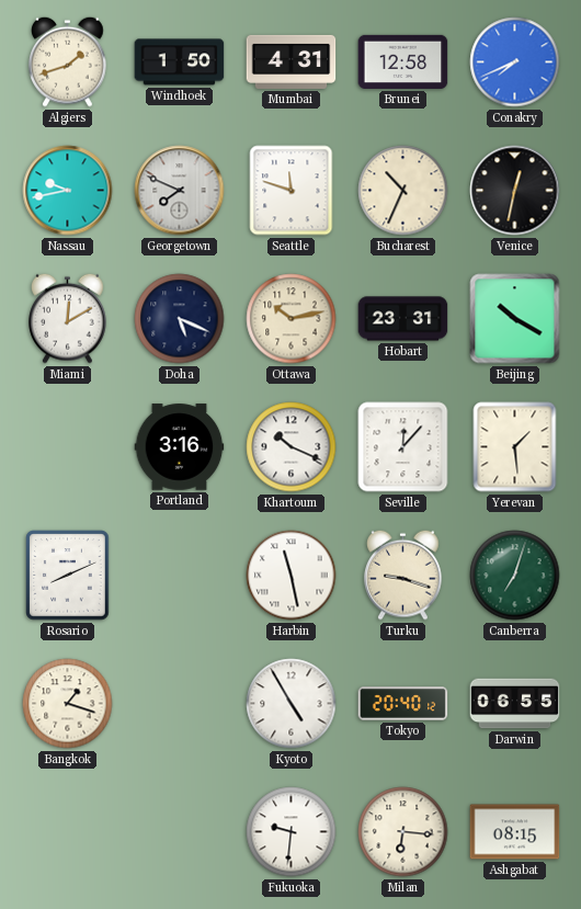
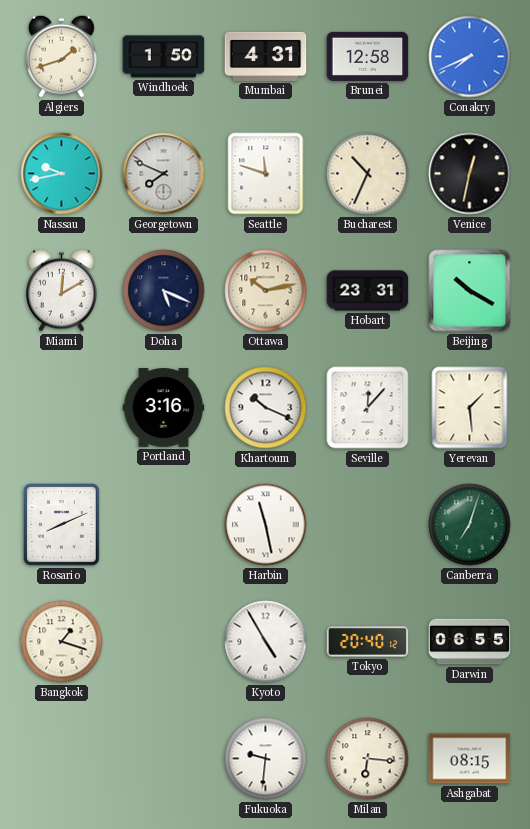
Turku: 9:18 -> none (403, 575)
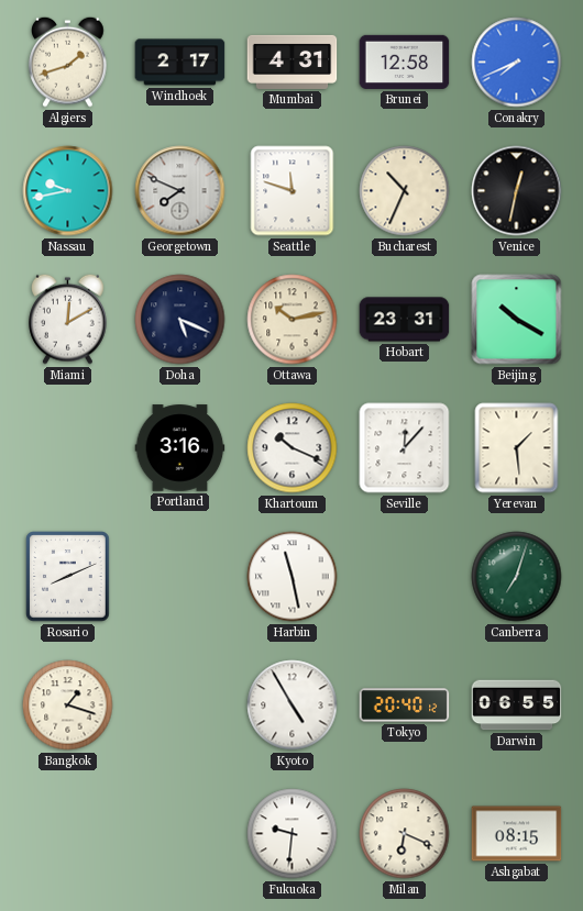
Windhoek: 1:50 -> 2:17 (180, 63)
Milan: 6:16 -> 6:19 (405, 834)
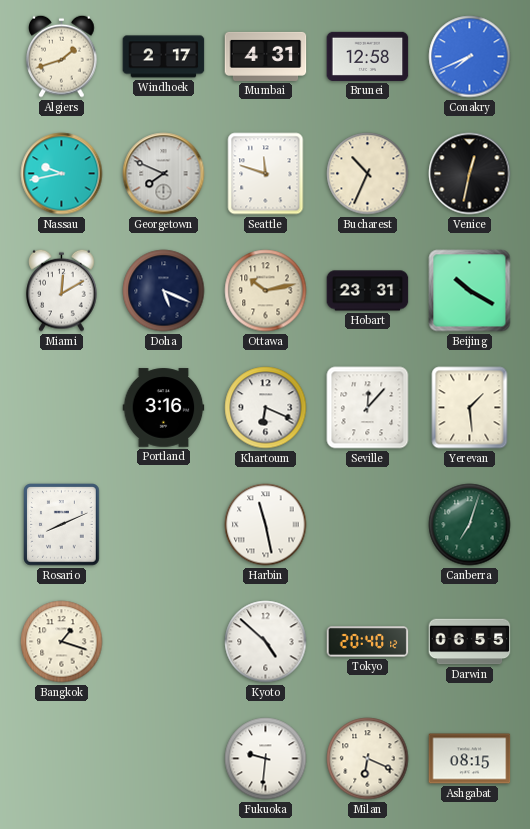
Khartoum: 10:19 -> 6:19 (266, 408)
Kyoto: 4:55 -> 4:52 (266, 642)
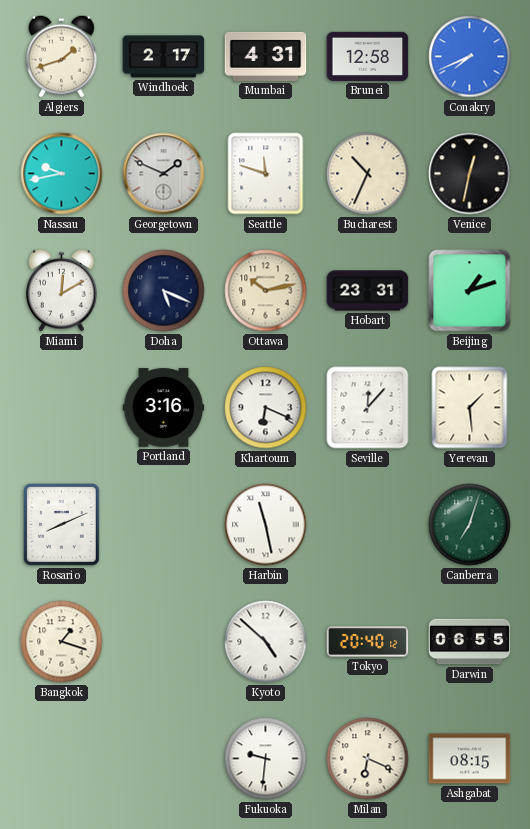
Georgetown: 7:49 -> 1:49 (164, 174)
Beijing: 10:20 -> 1:12 (470, 291)
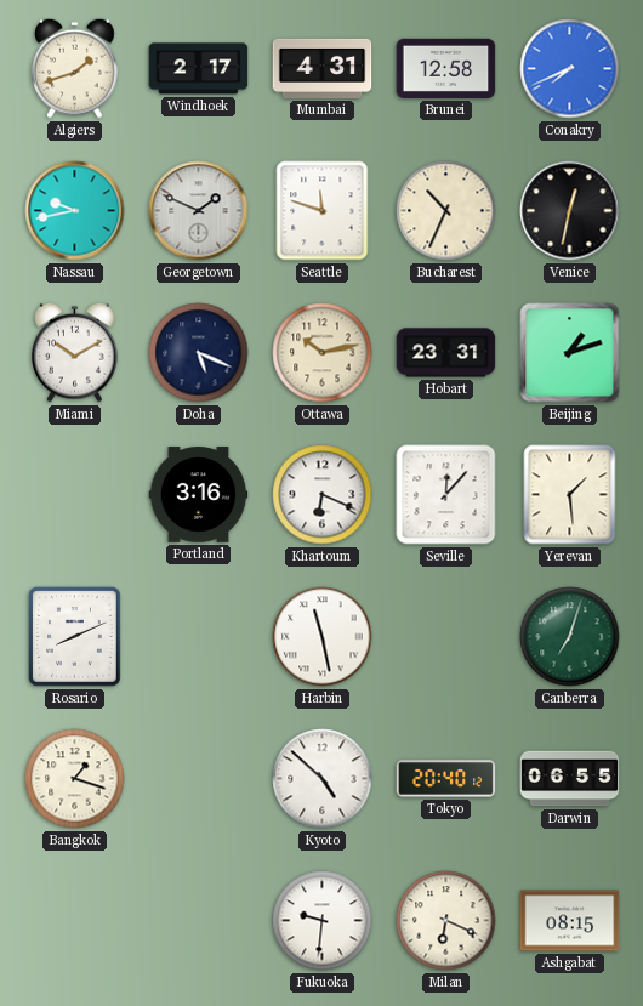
Miami: 12:10 -> 10:10 (75, 352)
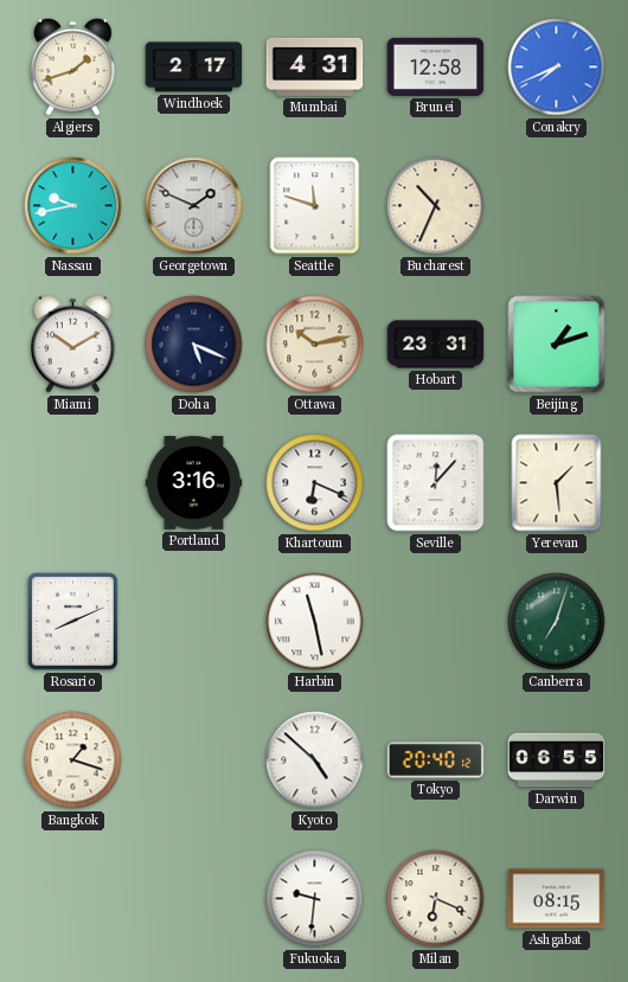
Venice: 12:32 -> none (570, 211)
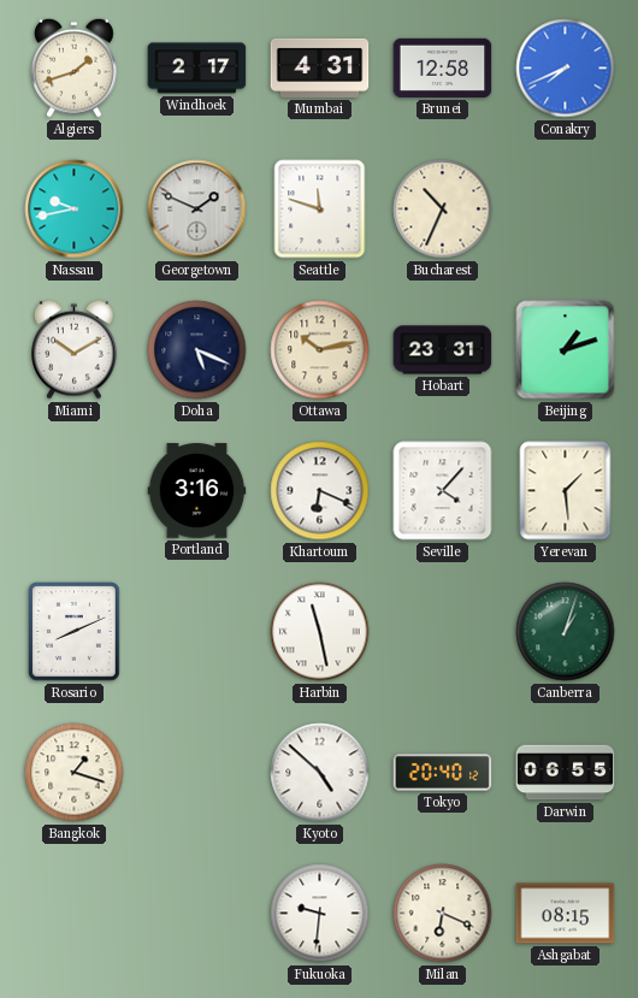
Seville: 12:07 -> 4:07 (443, 491)
Canberra: 7:03 -> 1:03 (566, 632)
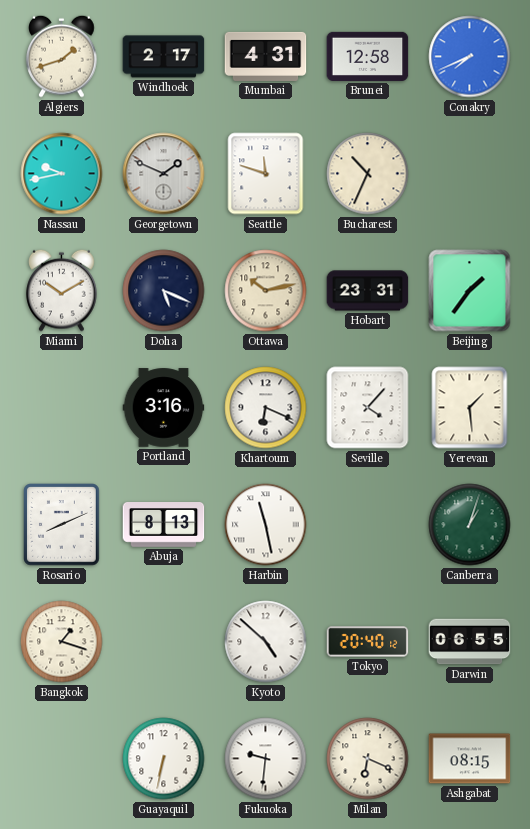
Beijing: 1:12 -> 1:36 (470, 291)
Abuja: none -> 8:13 (164, 525)
Guayaquil: none -> 6:32 (164, 759)
